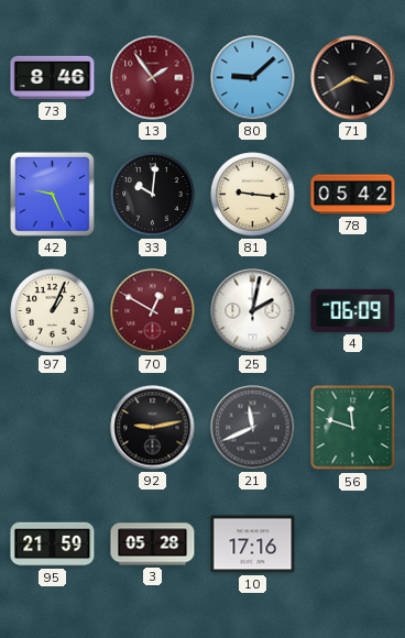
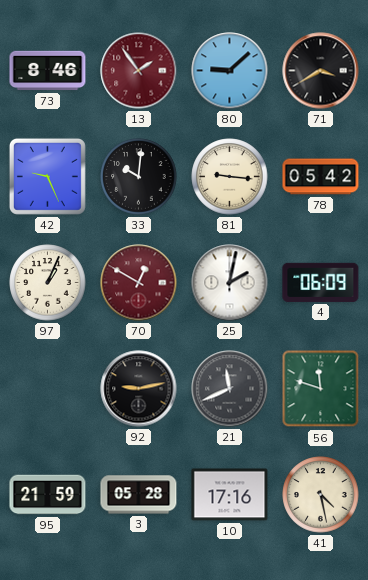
41: none -> 4:28 (321, 495)
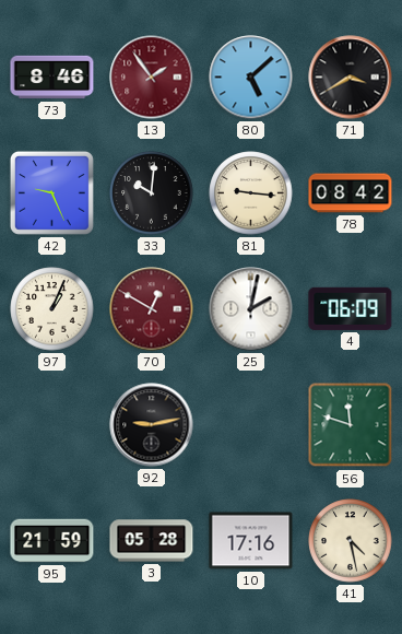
80: 9:08 -> 5:08 (251, 78)
78: 05:42 -> 08:42 (351, 193)
21: 11:41 -> none (230, 389)
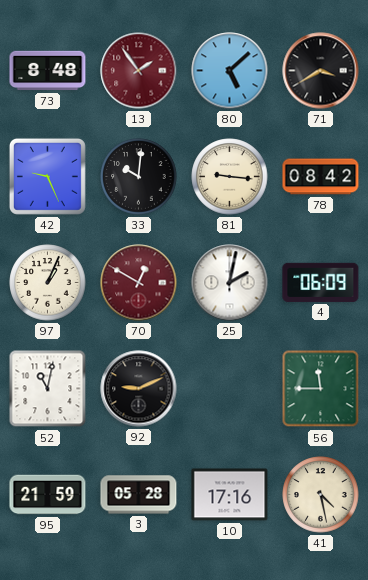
73: 8:46 -> 8:48 (48, 71)
52: none -> 11:02 (48, 389)
92: 9:13 -> 9:11 (139, 389)
56: 11:48 -> 11:45 (321, 389)
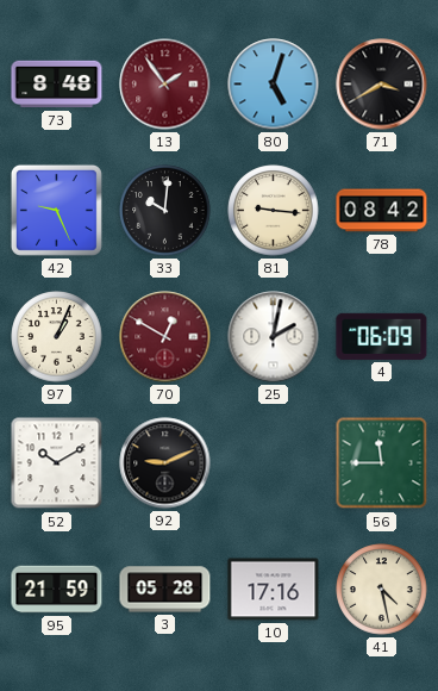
80: 5:08 -> 5:03 (274, 85)
52: 11:02 -> 10:10 (57, 463)
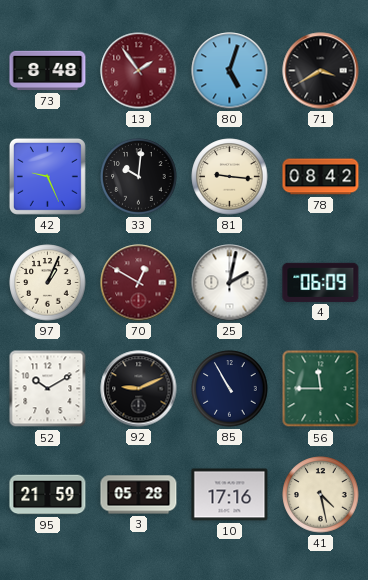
85: none -> 10:55 (230, 389)
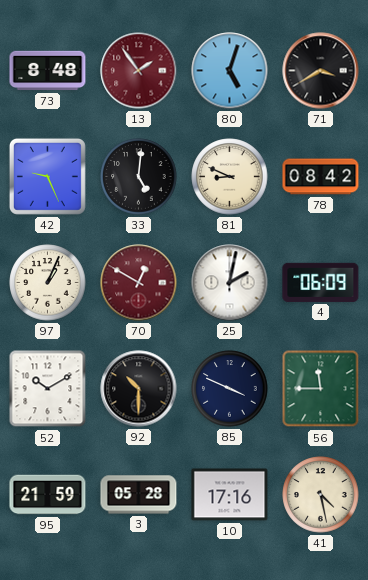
33: 10:01 -> 5:01 (139, 177)
81: 9:16 -> 8:49 (230, 177)
92: 9:11 -> 10:30 (139, 389)
85: 10:55 -> 3:49 (230, 389)
